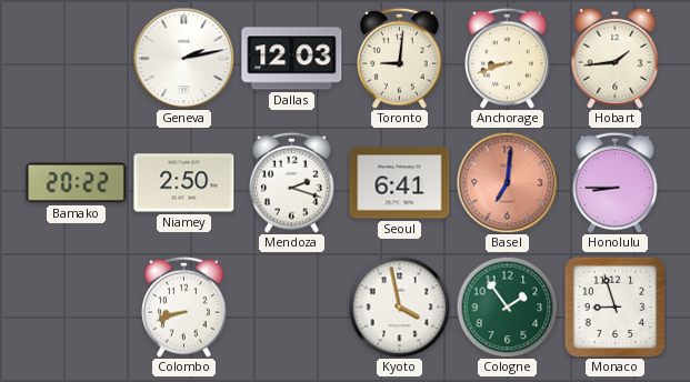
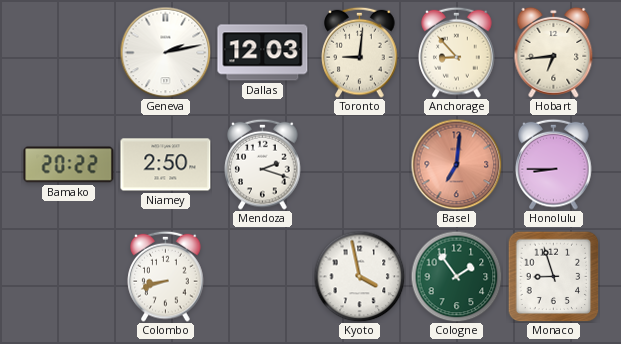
Anchorage: 8:42 -> 8:53 (457, 52)
Hobart: 1:44 -> 6:44 (554, 52)
Seoul: 6:41 -> none (400, 183)
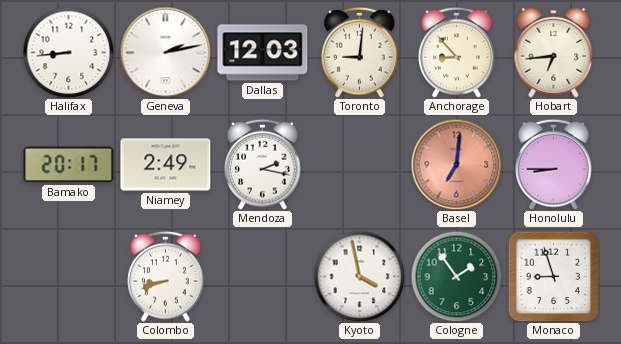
Halifax: none -> 8:44 (68, 52)
Bamako: 20:22 -> 20:17 (69, 165)
Niamey: 2:50 -> 2:49 (166, 165)
Mendoza: 2:18 -> 2:17 (263, 164)
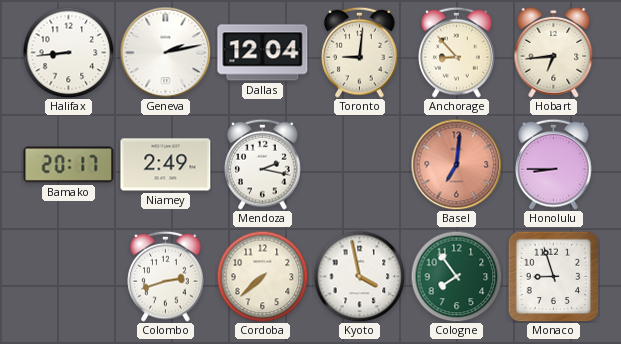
Dallas: 12:03 -> 12:04 (263, 53)
Colombo: 8:42 -> 2:42 (166, 276)
Cordoba: none -> 7:38 (262, 276)
Cologne: 1:54 -> 7:54 (456, 276)
